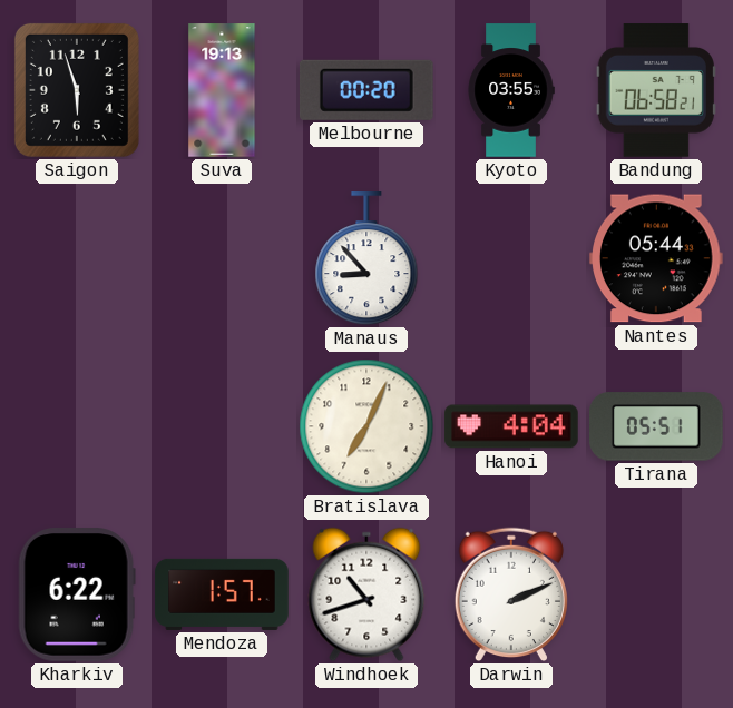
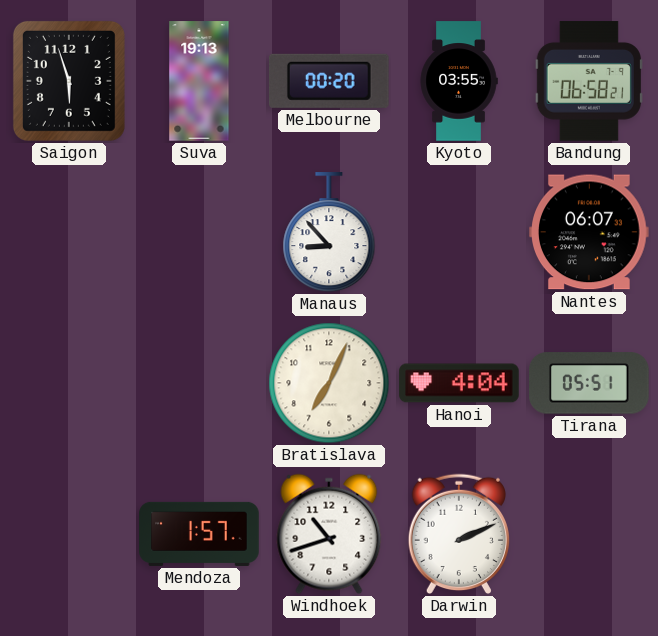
Nantes: 05:44 -> 06:07 (590, 232)
Kharkiv: 6:22 -> none (77, 594)
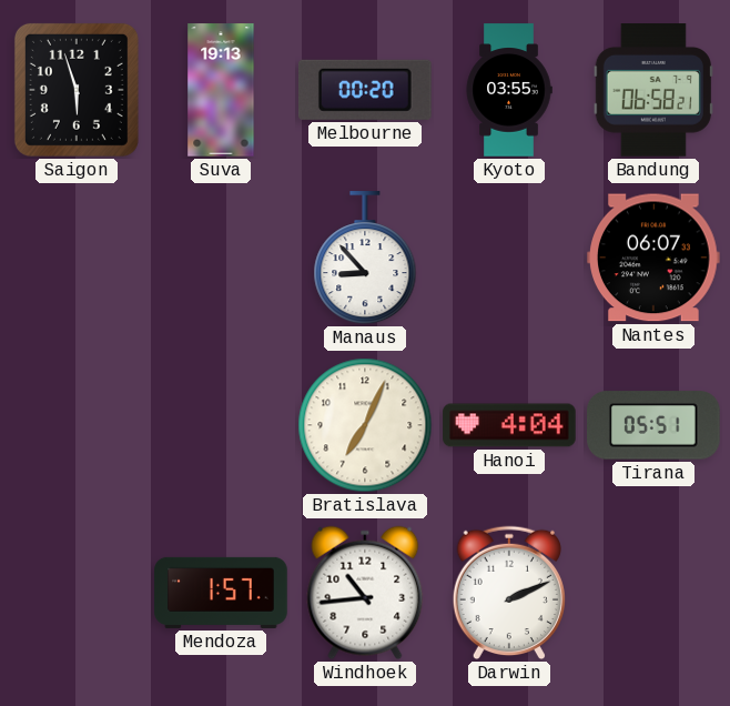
Windhoek: 10:42 -> 10:44 (365, 593)
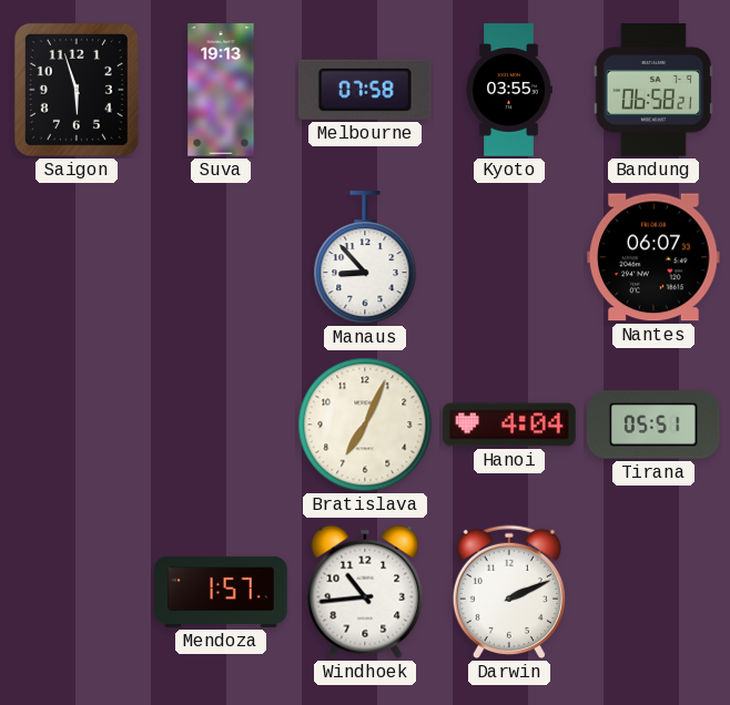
Melbourne: 00:20 -> 07:58 (365, 90)
